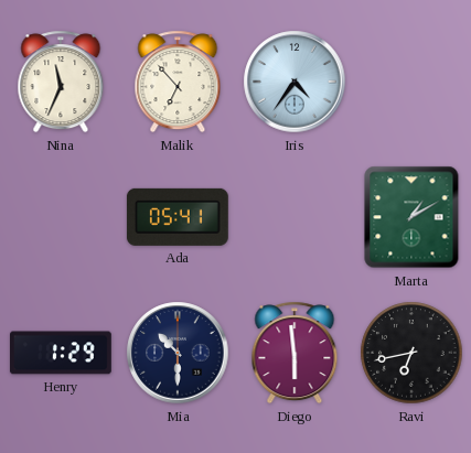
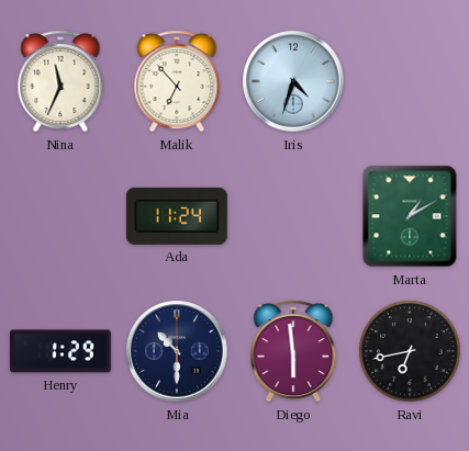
Iris: 4:36 -> 4:33 (293, 81)
Ada: 05:41 -> 11:24 (177, 216)
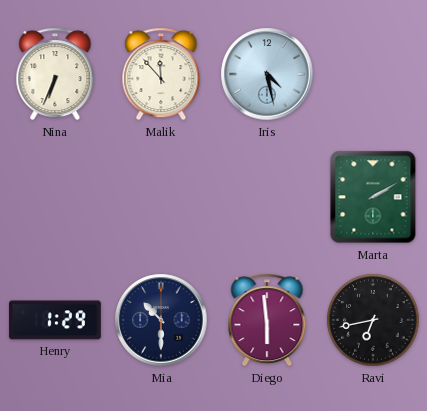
Nina: 11:34 -> 6:34 (55, 74)
Malik: 6:53 -> 11:53 (161, 74)
Iris: 4:33 -> 4:28 (267, 74)
Ada: 11:24 -> none (177, 216)
Marta: 1:10 -> 2:10 (373, 197)
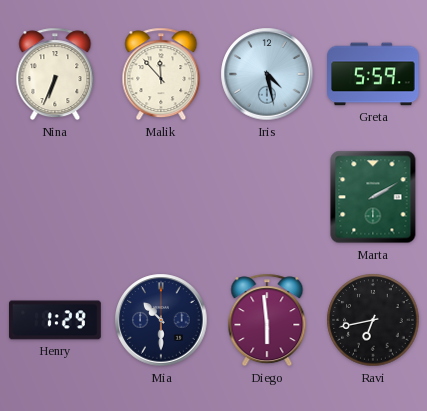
Greta: none -> 5:59 (374, 74)
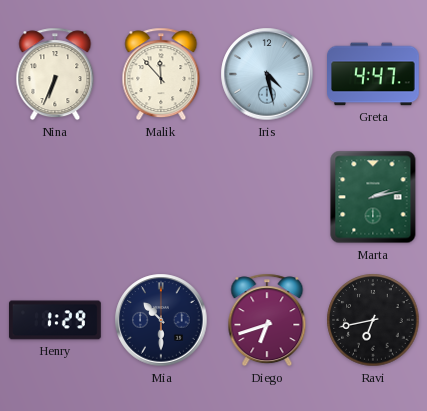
Greta: 5:59 -> 4:47 (374, 74)
Marta: 2:10 -> 2:13 (373, 197)
Diego: 5:59 -> 6:42 (267, 320)
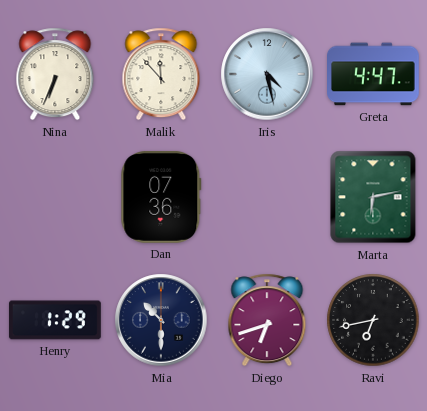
Dan: none -> 07:36 (161, 197)
Marta: 2:13 -> 6:13 (373, 197)
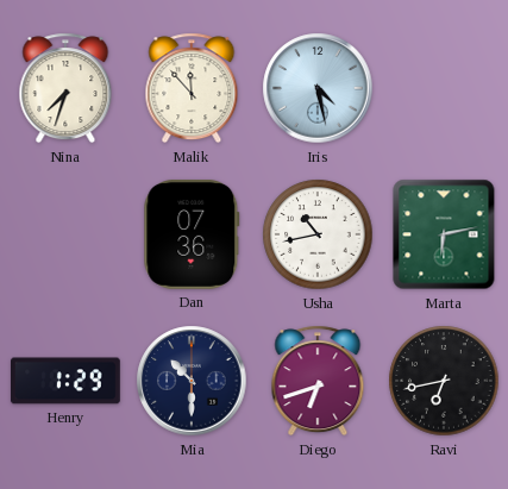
Nina: 6:34 -> 7:33 (65, 88)
Greta: 4:47 -> none (374, 74)
Usha: none -> 10:43 (318, 234)
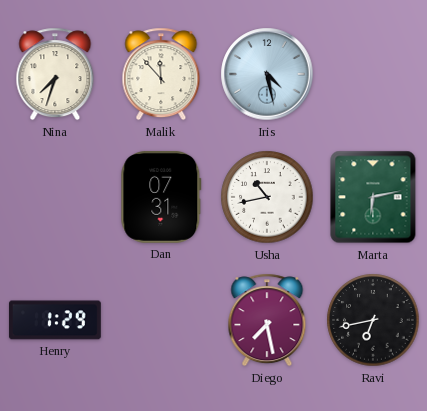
Dan: 07:36 -> 07:31 (161, 197)
Mia: 10:30 -> none (192, 381)
Diego: 6:42 -> 7:28 (267, 320)
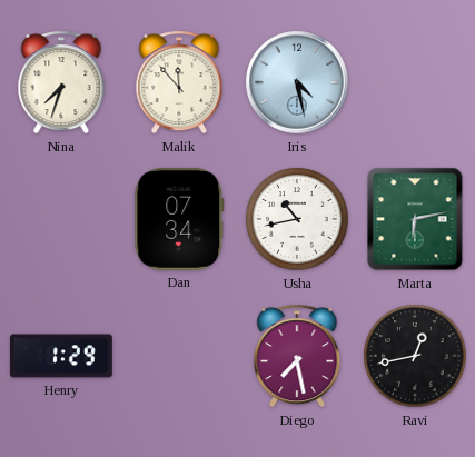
Dan: 07:31 -> 07:34 (179, 219)
Ravi: 6:43 -> 12:43 (415, 356)
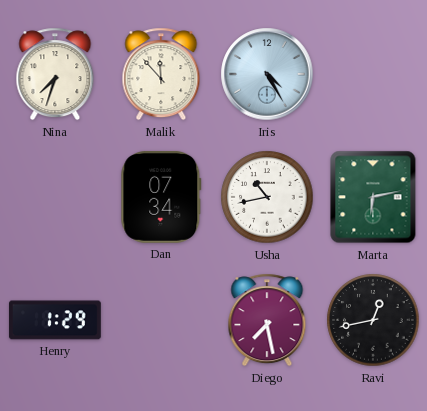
Iris: 4:28 -> 4:25 (267, 74)
